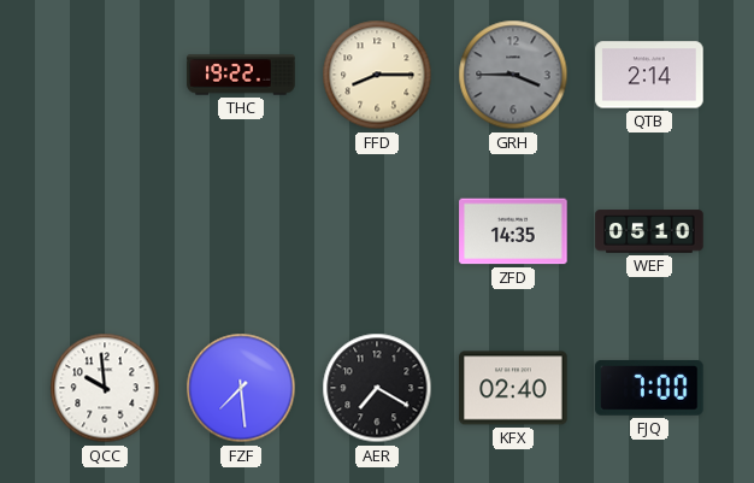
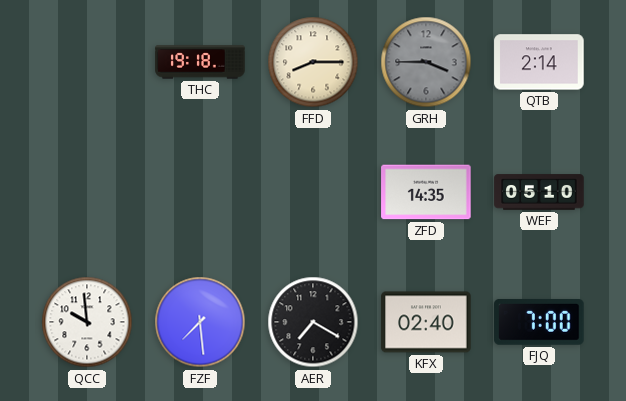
THC: 19:22 -> 19:18 (200, 62)
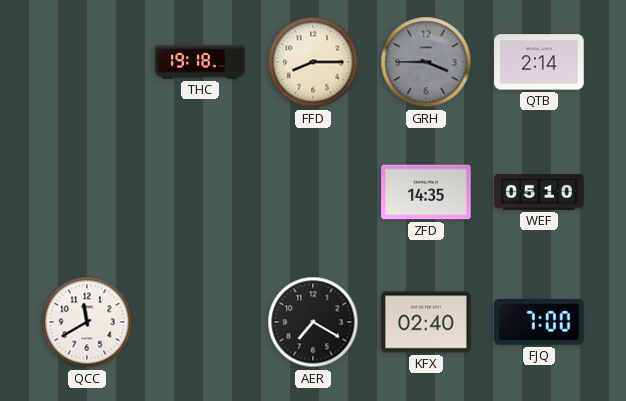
QCC: 9:59 -> 11:40 (87, 322)
FZF: 7:29 -> none (200, 322)
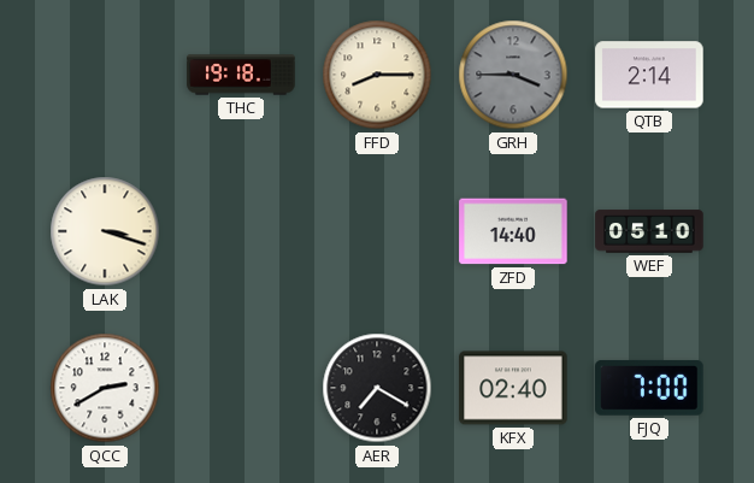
LAK: none -> 3:18 (105, 231)
ZFD: 14:35 -> 14:40 (513, 231)
QCC: 11:40 -> 2:40 (105, 388)
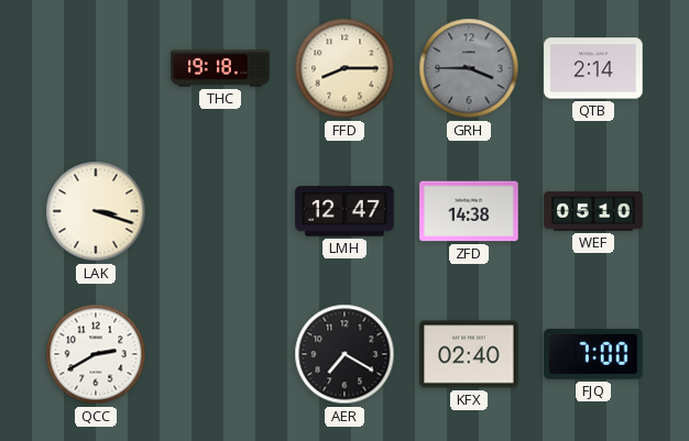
LMH: none -> 12:47 (344, 211)
ZFD: 14:40 -> 14:38 (469, 211)
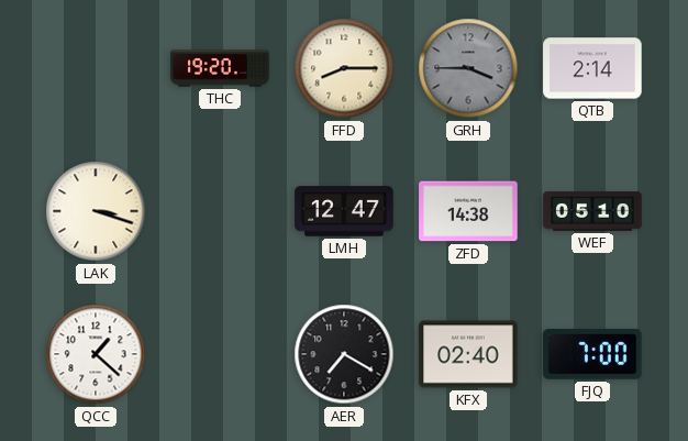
THC: 19:18 -> 19:20 (220, 68)
QCC: 2:40 -> 1:22 (96, 354)
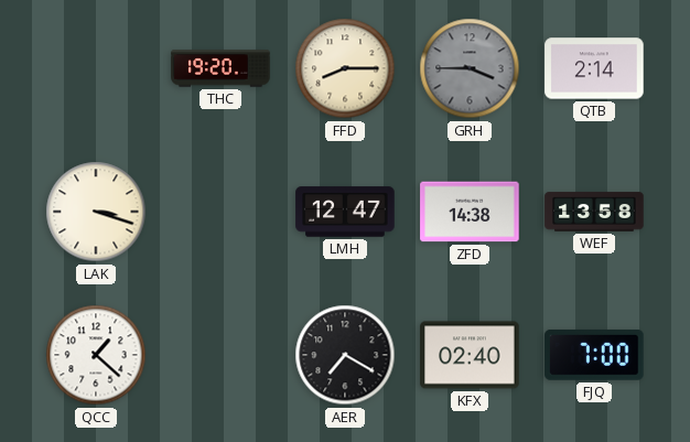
WEF: 05:10 -> 13:58 (594, 212)
